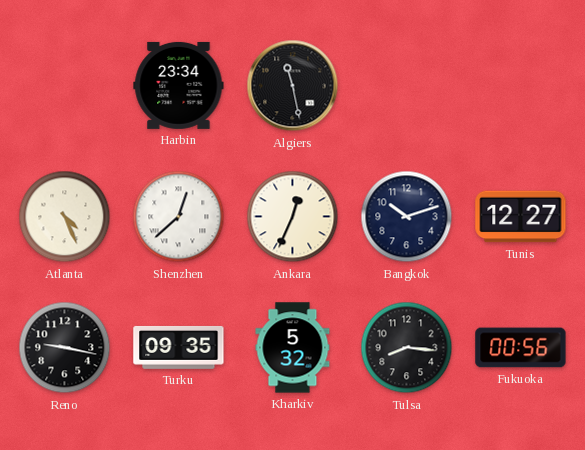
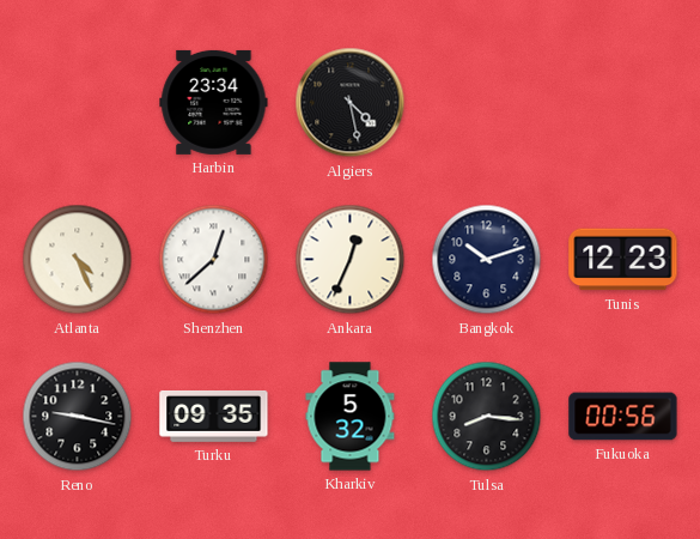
Algiers: 11:28 -> 4:28 (351, 103)
Tunis: 12:27 -> 12:23 (623, 260)
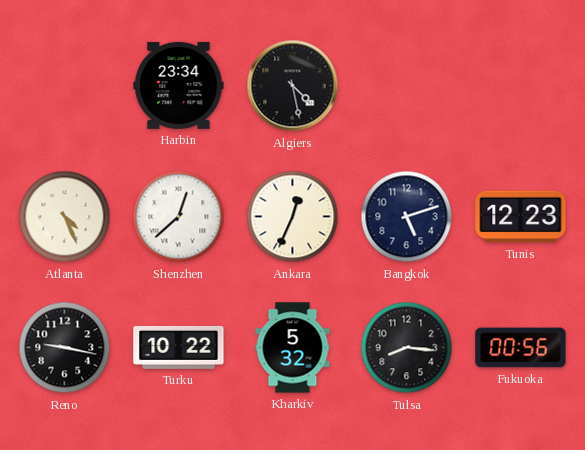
Bangkok: 10:12 -> 5:12 (407, 217)
Turku: 09:35 -> 10:22 (179, 347)
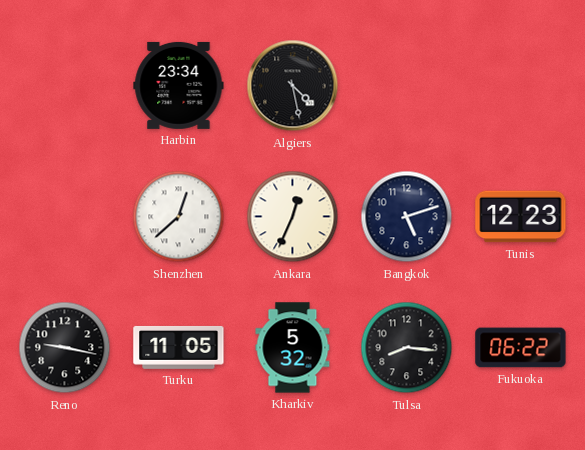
Atlanta: 4:26 -> none (65, 217)
Turku: 10:22 -> 11:05 (179, 347)
Fukuoka: 00:56 -> 06:22 (521, 348)
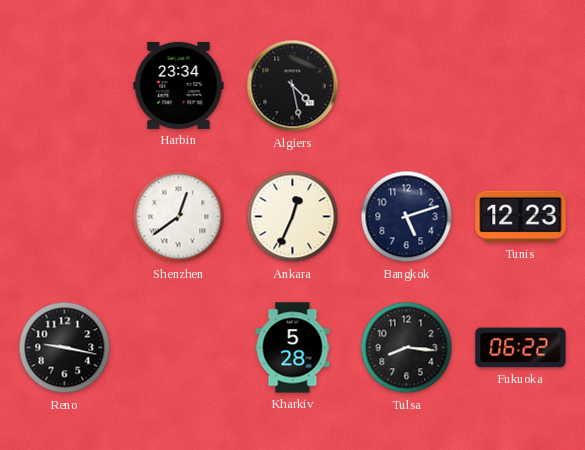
Shenzhen: 12:38 -> 12:39 (179, 217)
Turku: 11:05 -> none (179, 347)
Kharkiv: 5:32 -> 5:28 (293, 348)
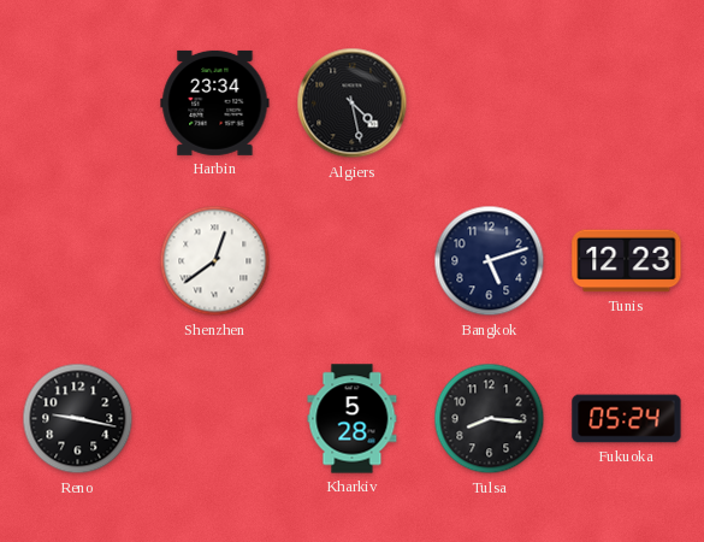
Ankara: 12:34 -> none (293, 217)
Fukuoka: 06:22 -> 05:24 (627, 419)
